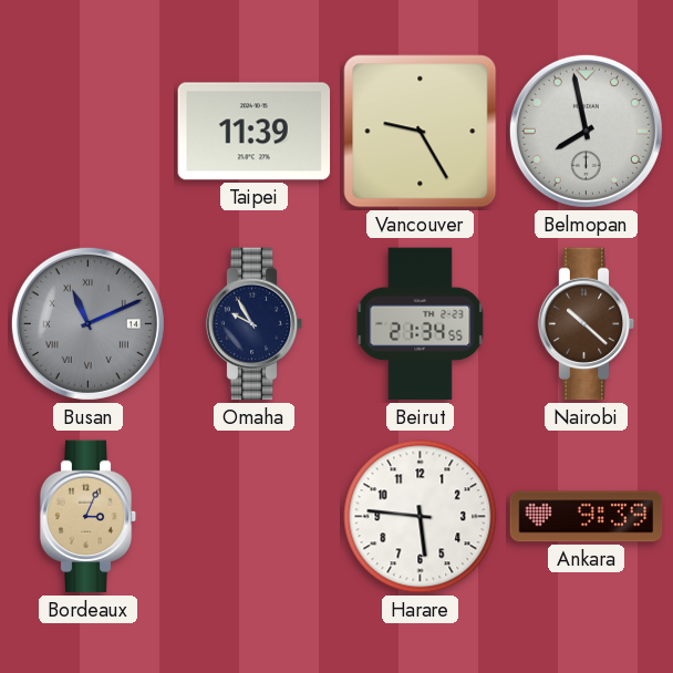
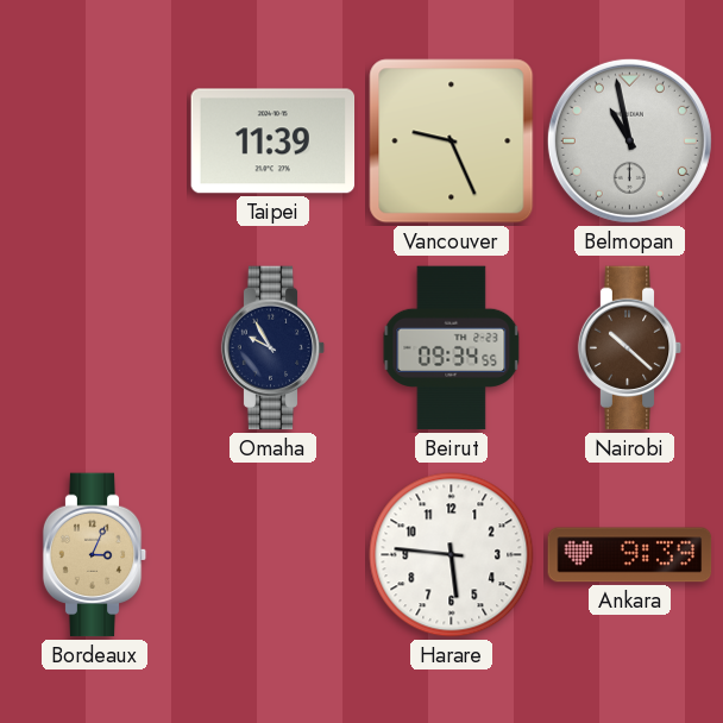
Vancouver: 9:25 -> 9:26 (452, 142)
Belmopan: 7:58 -> 10:58 (629, 140)
Busan: 11:11 -> none (87, 323)
Beirut: 21:34 -> 09:34 (452, 348)
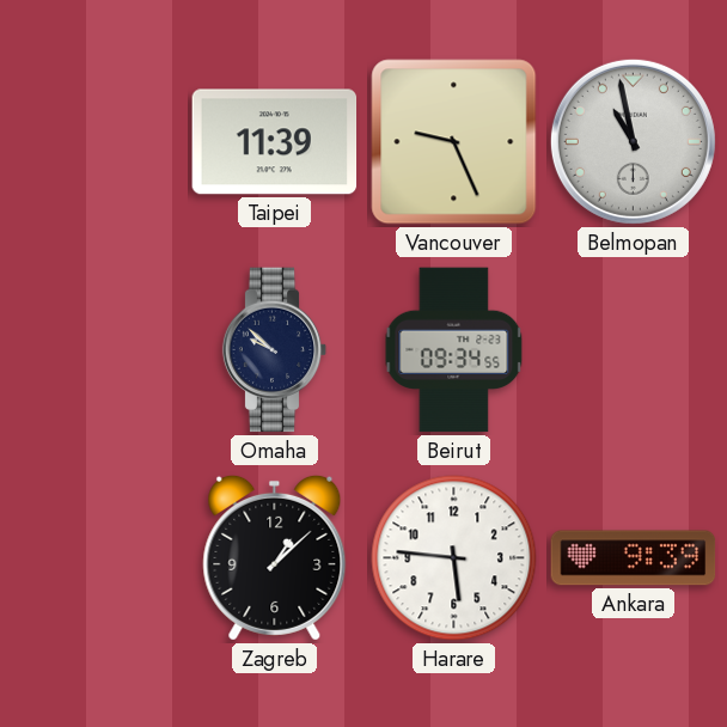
Omaha: 9:55 -> 9:52 (275, 350)
Nairobi: 10:22 -> none (630, 348)
Bordeaux: 3:04 -> none (95, 555)
Zagreb: none -> 1:08 (275, 557)
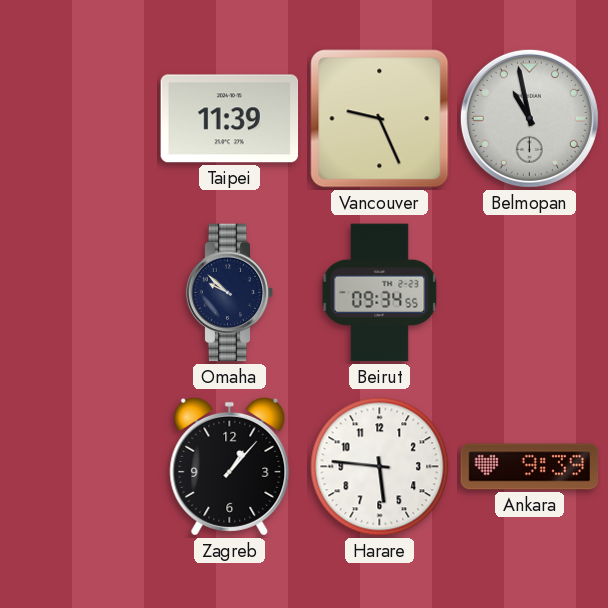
Zagreb: 1:08 -> 1:07 (230, 466)
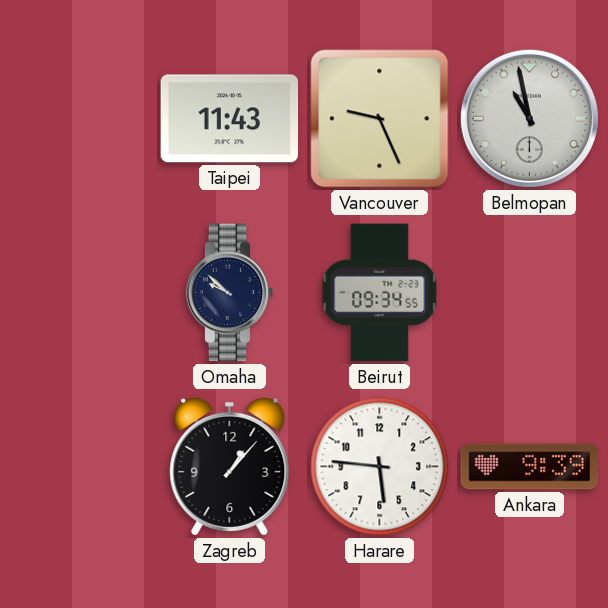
Taipei: 11:39 -> 11:43 (230, 119)
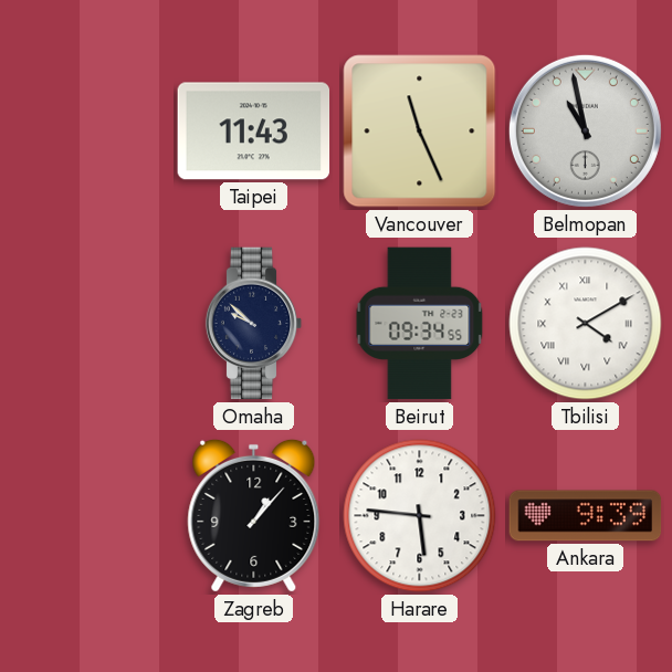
Vancouver: 9:26 -> 11:26 (420, 132)
Tbilisi: none -> 4:10 (586, 324)
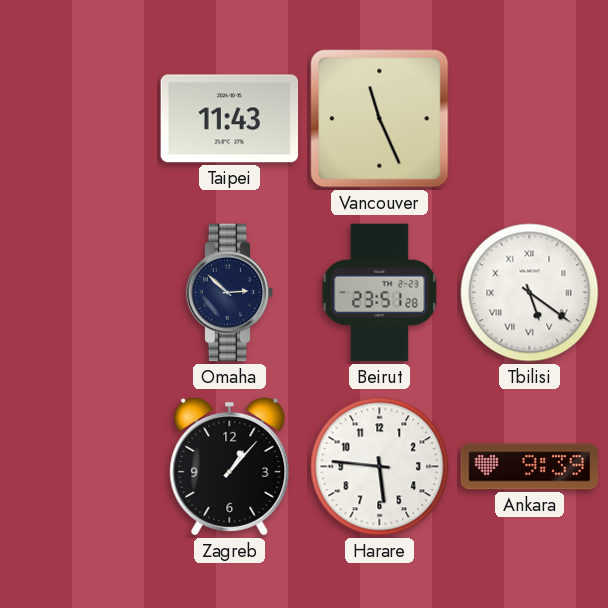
Belmopan: 10:58 -> none (585, 130)
Omaha: 9:52 -> 2:52 (230, 293)
Beirut: 09:34 -> 23:51 (380, 293)
Tbilisi: 4:10 -> 5:21 (530, 293)
